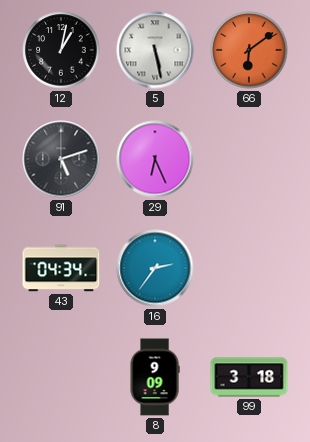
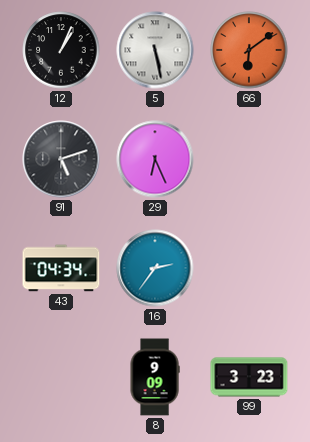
12: 1:02 -> 1:04 (61, 50)
99: 3:18 -> 3:23 (249, 377)
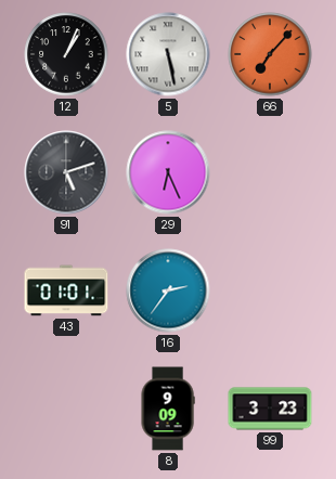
66: 6:09 -> 7:07 (270, 54)
43: 04:34 -> 01:01 (66, 290)
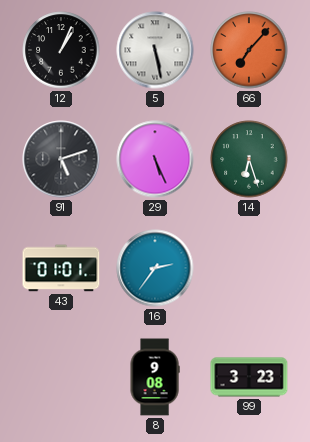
29: 6:26 -> 5:26 (155, 159)
14: none -> 6:27 (249, 159)
8: 9:09 -> 9:08 (155, 377)
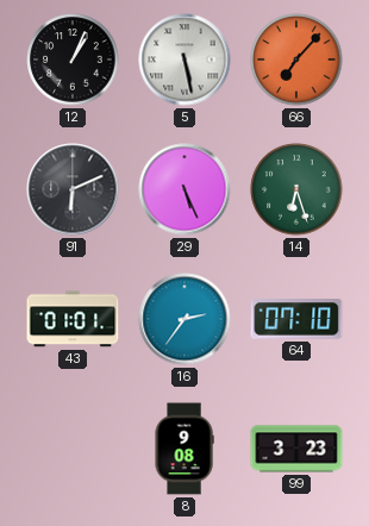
91: 5:12 -> 6:11 (73, 189)
64: none -> 07:10 (296, 319)
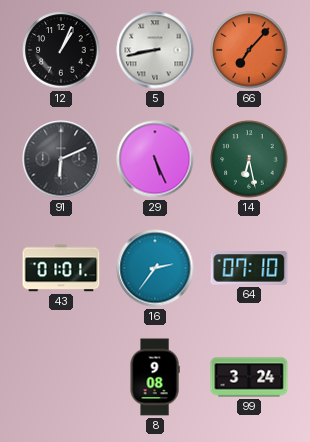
5: 5:28 -> 8:43 (155, 50)
14: 6:27 -> 6:28 (249, 159)
99: 3:23 -> 3:24 (249, 377)
